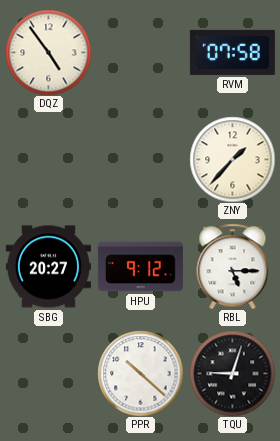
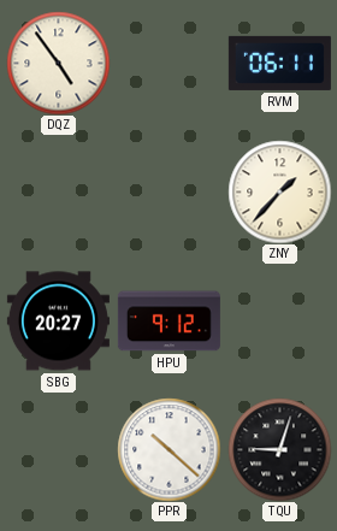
RVM: 07:58 -> 06:11 (279, 63)
RBL: 5:15 -> none (233, 266)
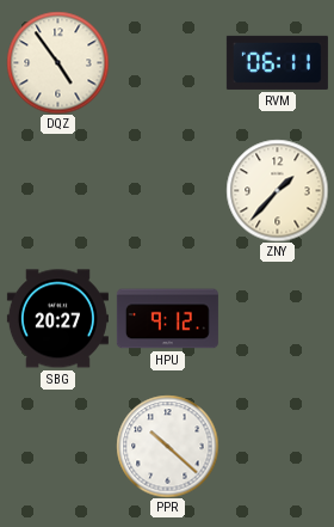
TQU: 9:03 -> none (279, 449)
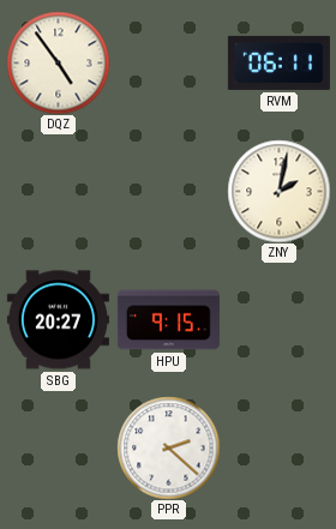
ZNY: 1:37 -> 2:02 (278, 191)
HPU: 9:12 -> 9:15 (168, 320)
PPR: 10:22 -> 2:22 (168, 447)
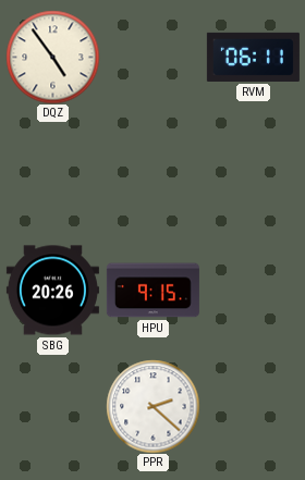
ZNY: 2:02 -> none (278, 191)
SBG: 20:27 -> 20:26 (52, 291)
